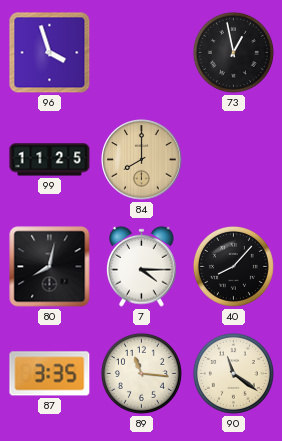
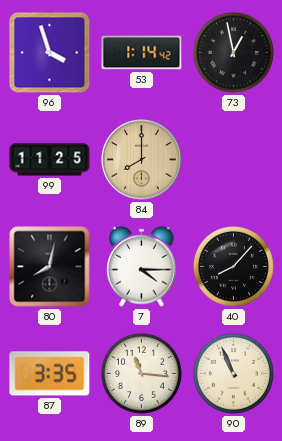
53: none -> 1:14 (142, 53)
90: 11:21 -> 10:56 (233, 373)
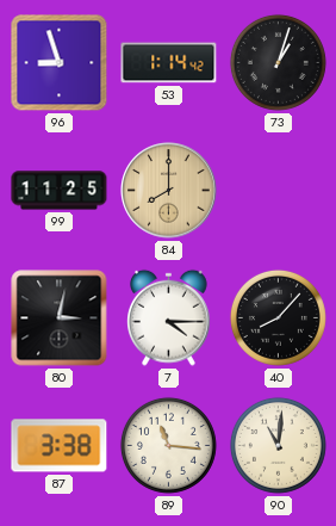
96: 3:57 -> 8:57 (60, 63)
73: 12:58 -> 1:03 (278, 62)
80: 8:02 -> 3:02 (60, 318)
87: 3:35 -> 3:38 (60, 446)
90: 10:56 -> 11:01 (278, 445)
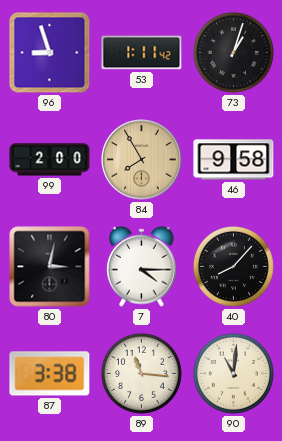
53: 1:14 -> 1:11 (142, 53)
99: 11:25 -> 2:00 (50, 160)
84: 8:00 -> 7:55 (142, 160)
46: none -> 9:58 (234, 160)
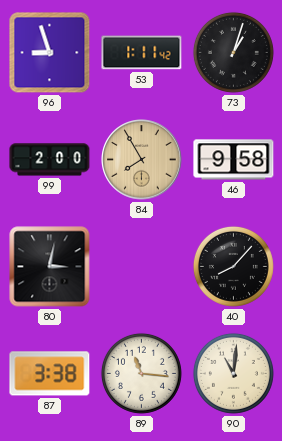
7: 4:15 -> none (142, 266)
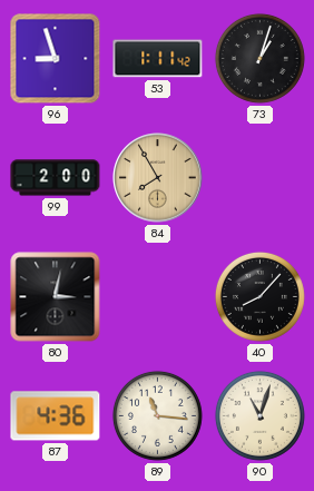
46: 9:58 -> none (234, 160)
87: 3:38 -> 4:36 (56, 416)
90: 11:01 -> 11:03 (259, 415)
